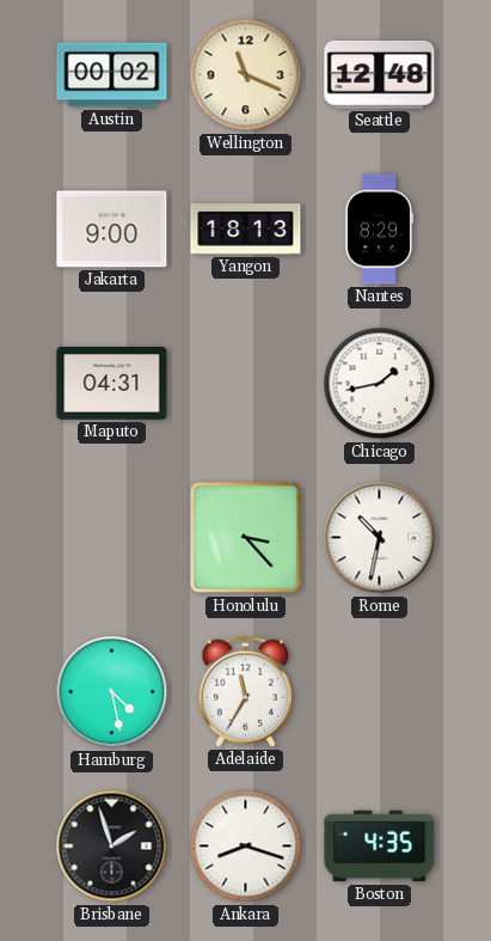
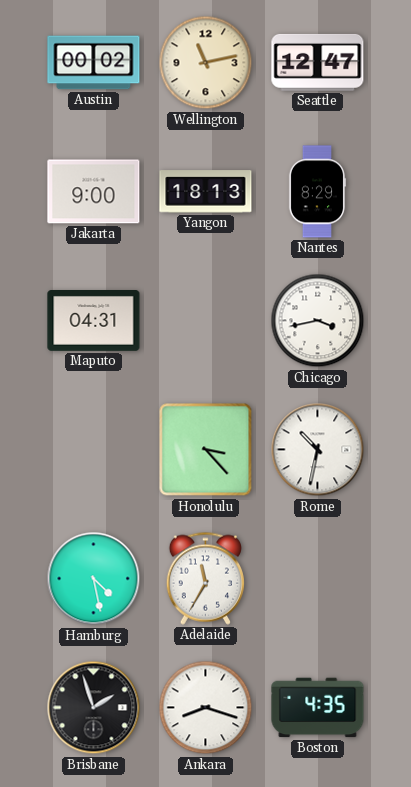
Wellington: 11:19 -> 11:13 (206, 63)
Seattle: 12:48 -> 12:47 (318, 62)
Chicago: 1:43 -> 3:43 (318, 321)
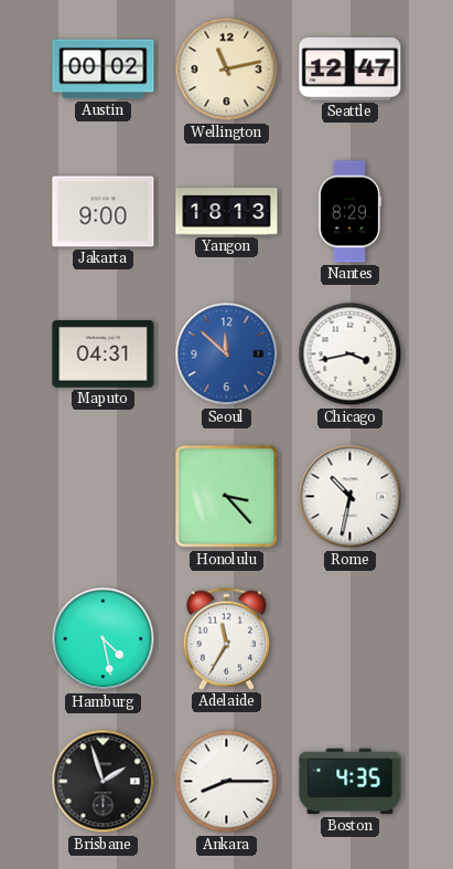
Seoul: none -> 11:52 (227, 354)
Ankara: 8:18 -> 8:15 (227, 782)
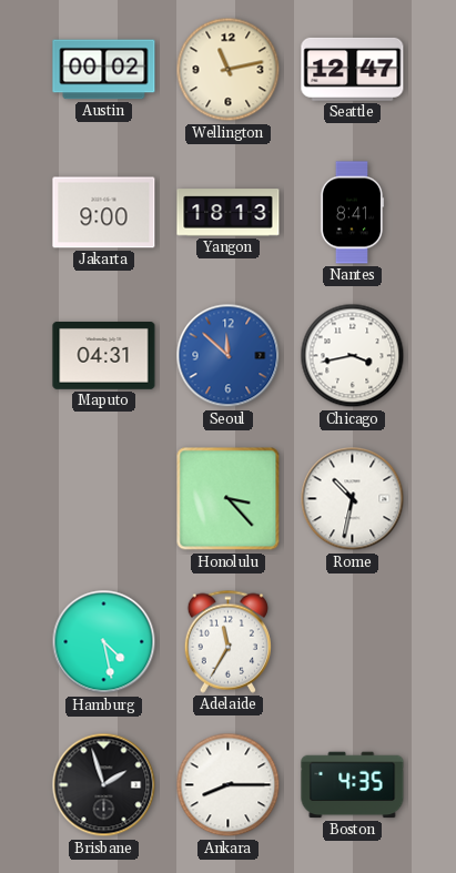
Nantes: 8:29 -> 8:41 (352, 213)
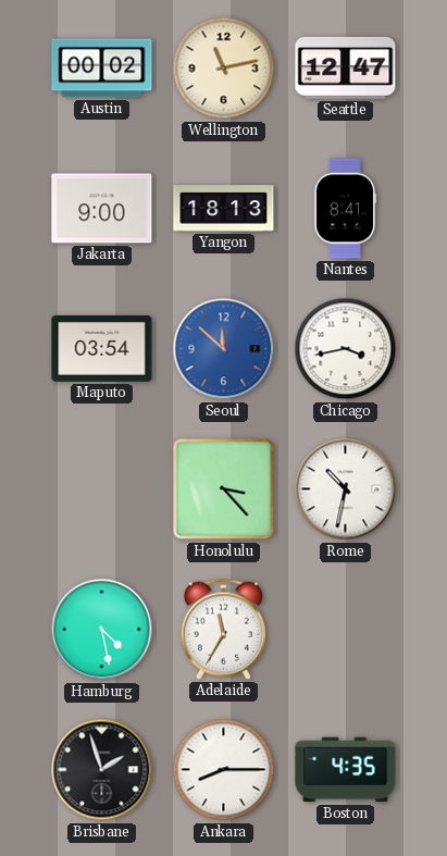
Maputo: 04:31 -> 03:54 (102, 349)
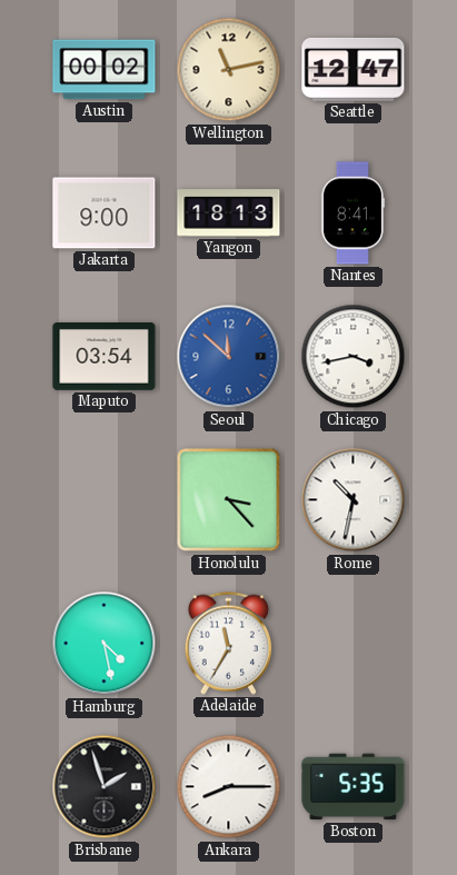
Boston: 4:35 -> 5:35 (354, 787)
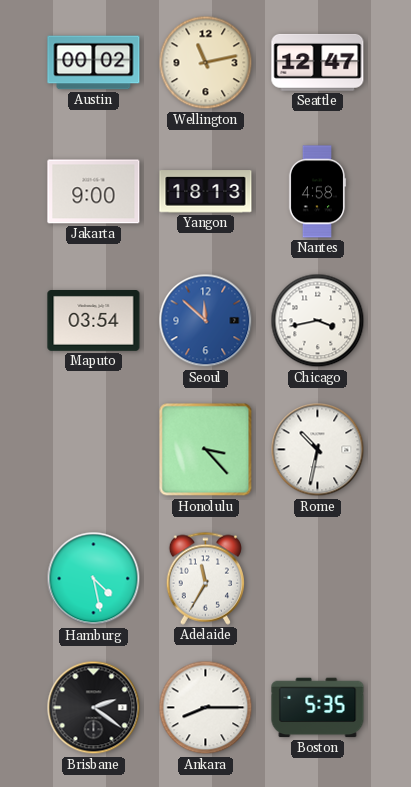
Nantes: 8:41 -> 4:58 (317, 192)
Brisbane: 1:57 -> 2:21 (94, 708)
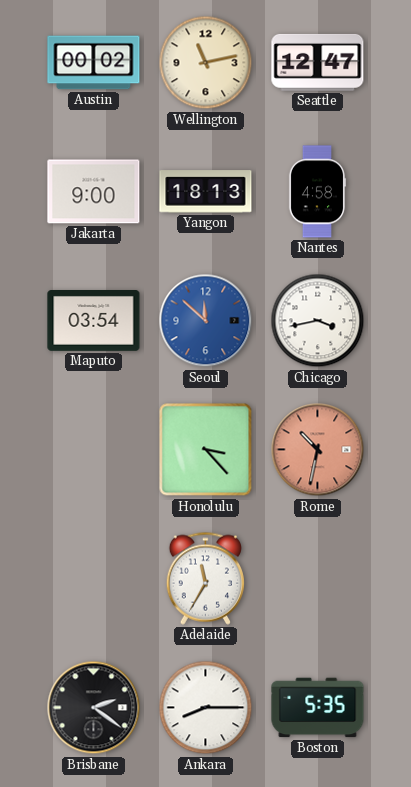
Rome dial: white -> salmon (318, 450)
Hamburg: 4:28 -> none (94, 579)
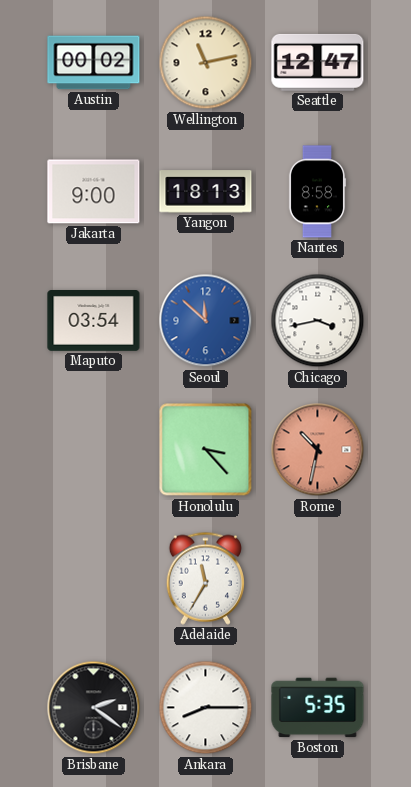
Nantes: 4:58 -> 8:58 (317, 192)
